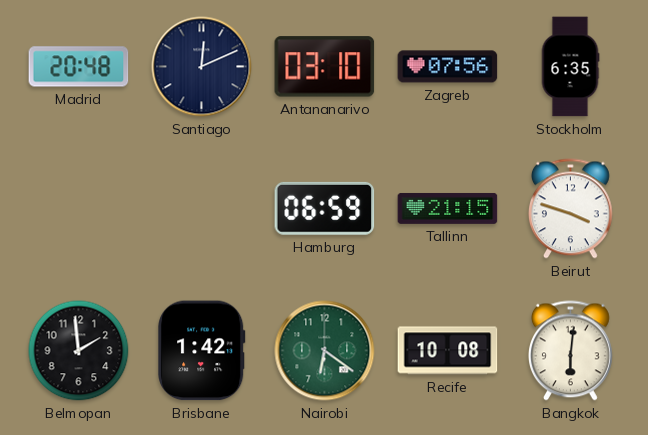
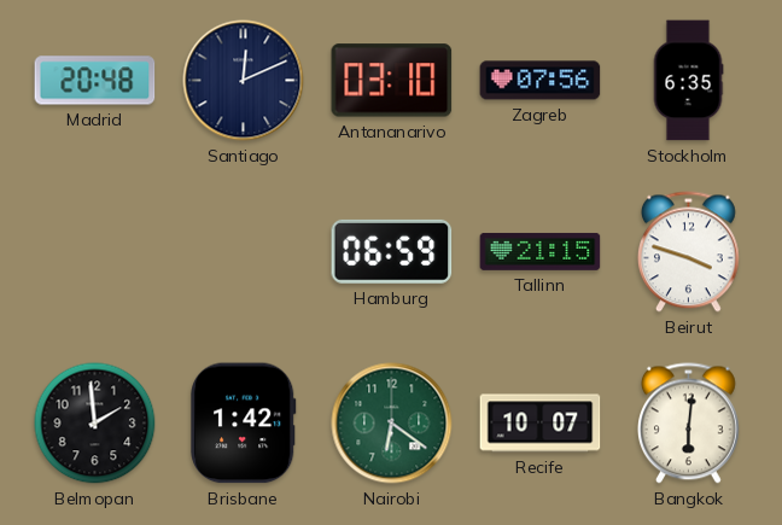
Recife: 10:08 -> 10:07 (541, 424)
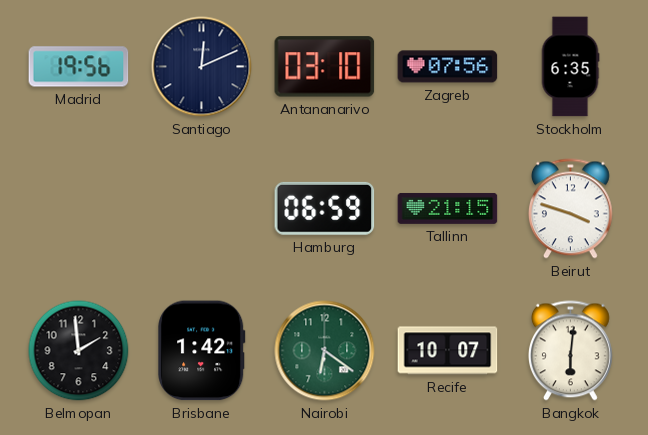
Madrid: 20:48 -> 19:56 (79, 67)
